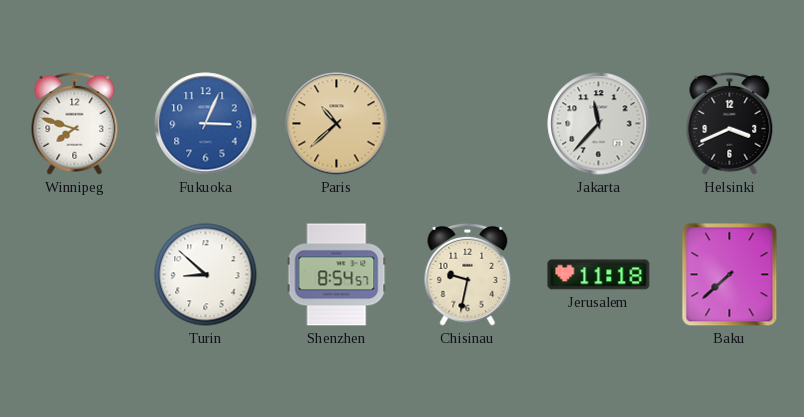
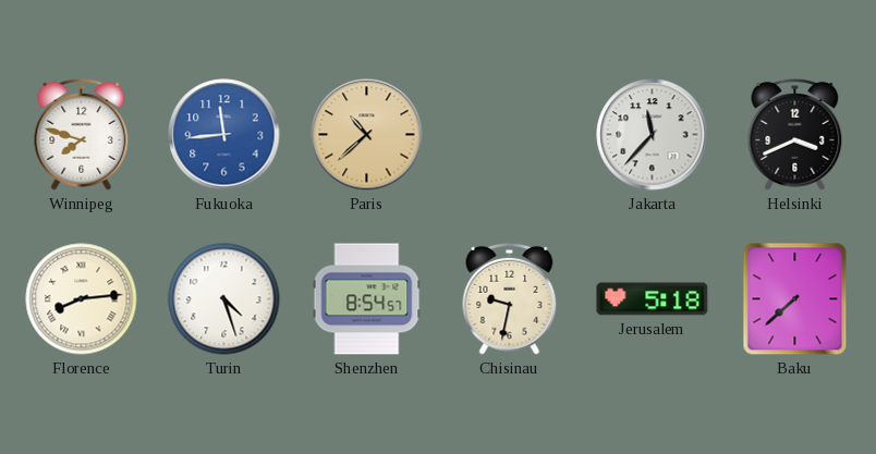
Fukuoka: 3:04 -> 11:44 (224, 135)
Florence: none -> 8:14 (82, 299)
Turin: 8:52 -> 4:27 (224, 299)
Jerusalem: 11:18 -> 5:18 (653, 299)
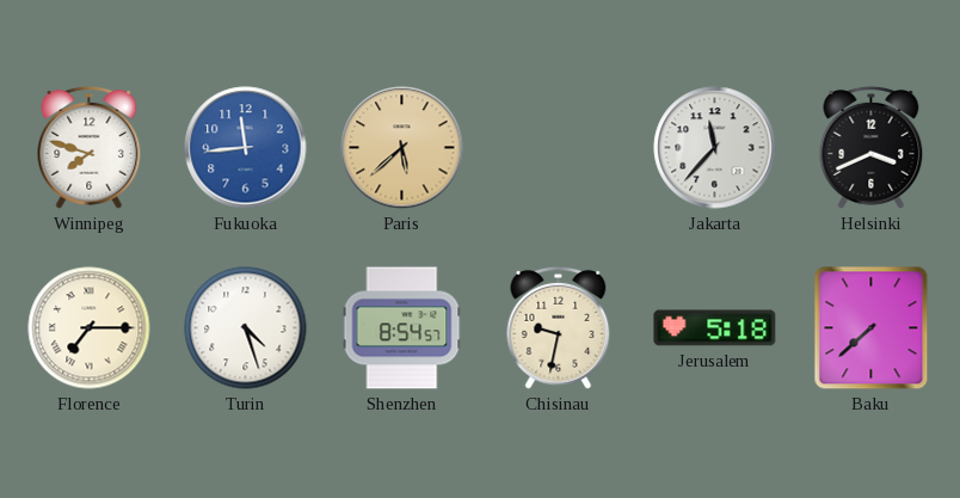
Paris: 10:38 -> 5:38 (402, 148)
Florence: 8:14 -> 7:15 (90, 328)
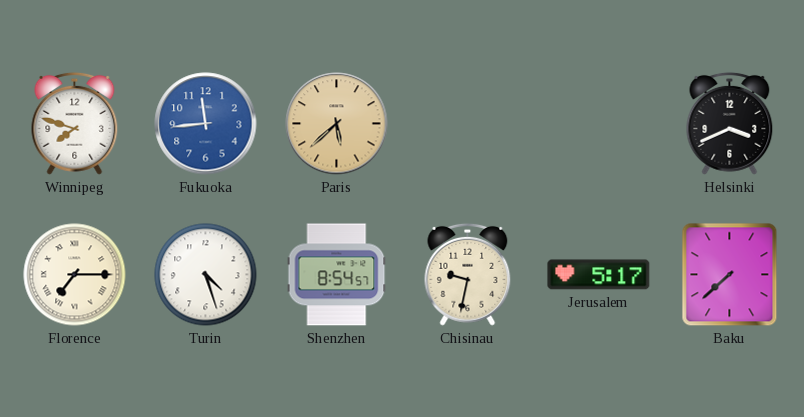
Jakarta: 11:37 -> none (715, 148)
Jerusalem: 5:18 -> 5:17 (599, 275)
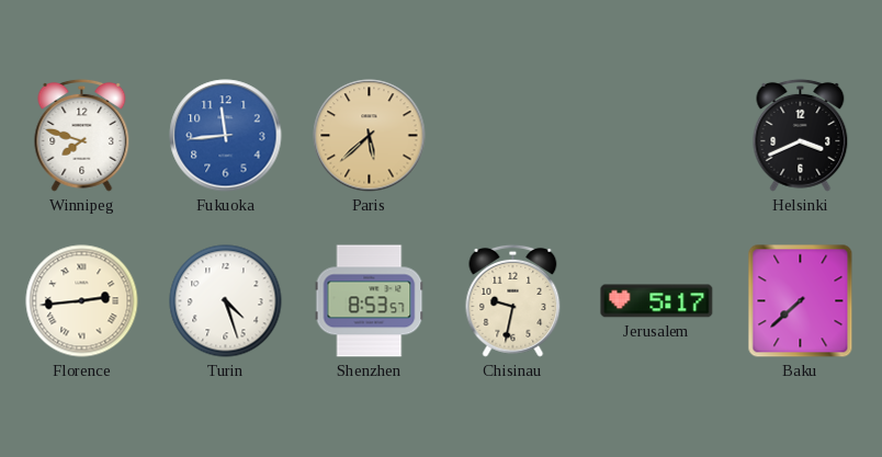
Florence: 7:15 -> 2:44 (82, 301)
Shenzhen: 8:54 -> 8:53 (370, 301)
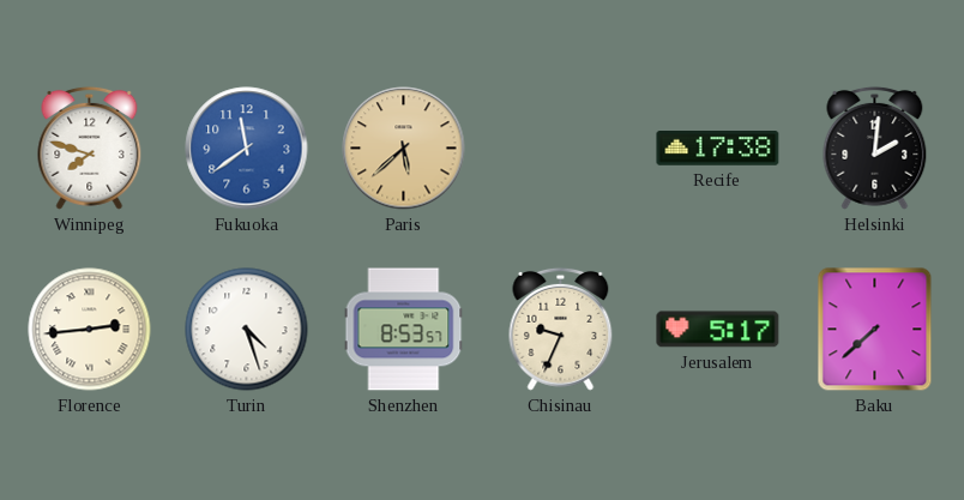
Fukuoka: 11:44 -> 11:39 (247, 149)
Recife: none -> 17:38 (718, 149)
Helsinki: 3:41 -> 2:01 (875, 147)
Chisinau: 9:32 -> 9:34 (561, 329)
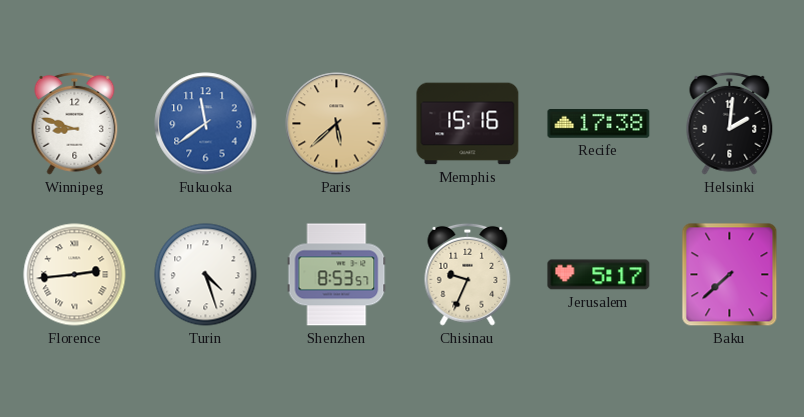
Winnipeg: 7:48 -> 8:48 (75, 123)
Memphis: none -> 15:16 (468, 124)
